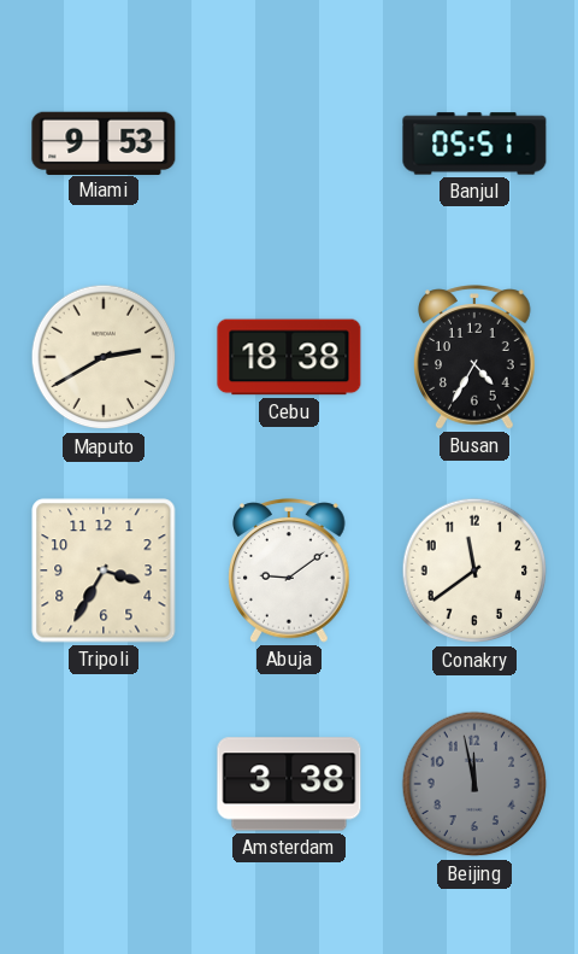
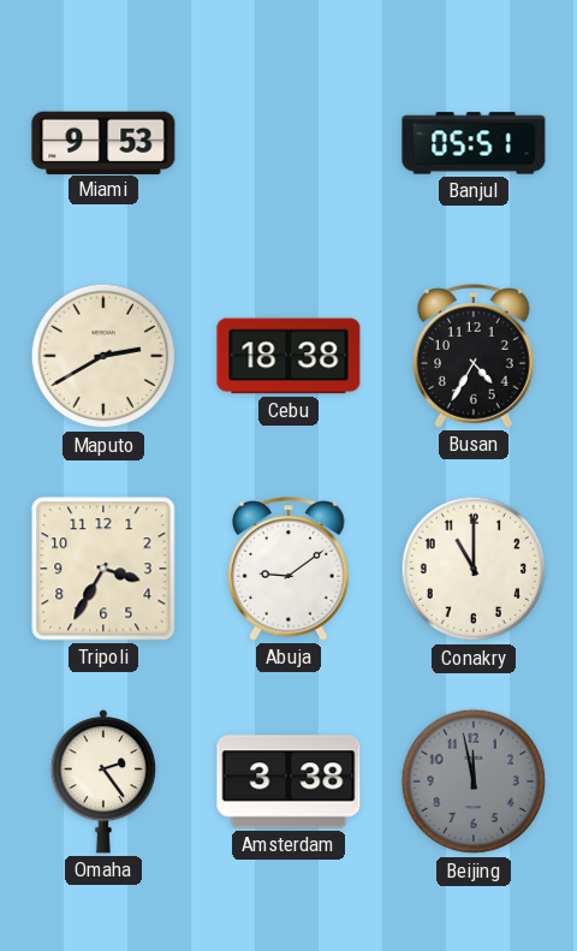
Conakry: 11:39 -> 11:00 (474, 569)
Omaha: none -> 2:24 (103, 783)
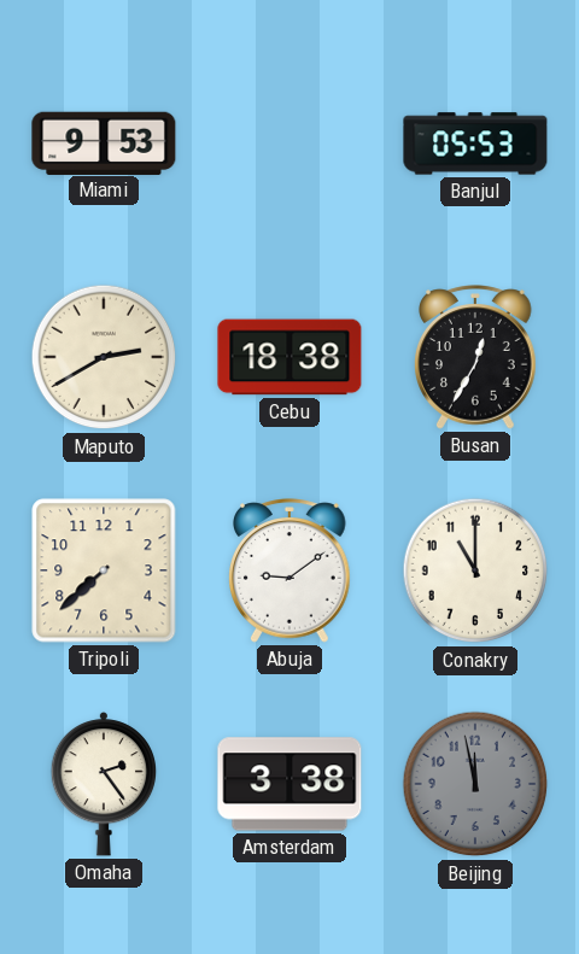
Banjul: 05:51 -> 05:53 (475, 144)
Busan: 4:35 -> 12:35 (475, 357)
Tripoli: 3:35 -> 7:38 (104, 570)
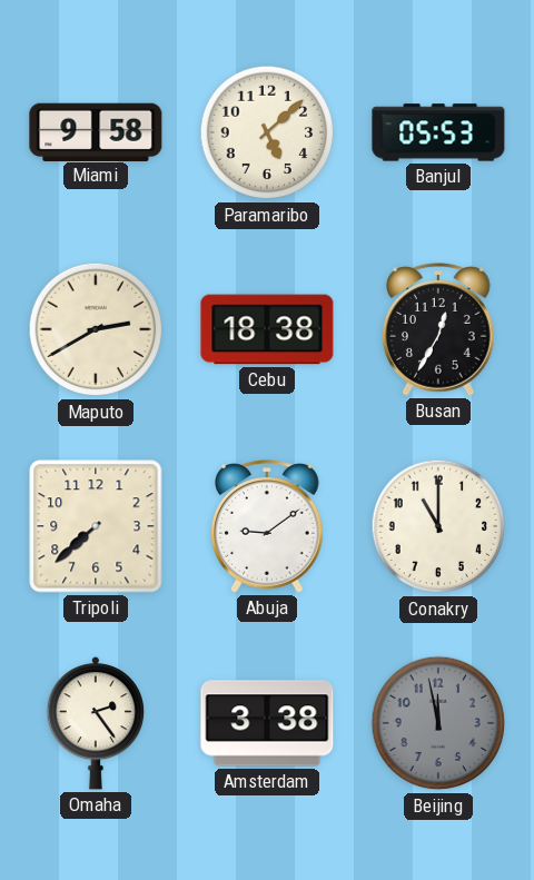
Miami: 9:53 -> 9:58 (96, 131)
Paramaribo: none -> 5:08 (267, 132)
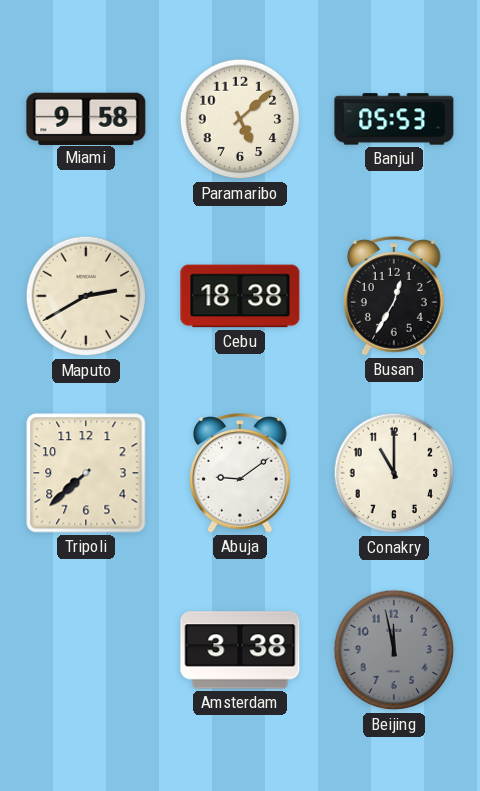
Omaha: 2:24 -> none (96, 724)
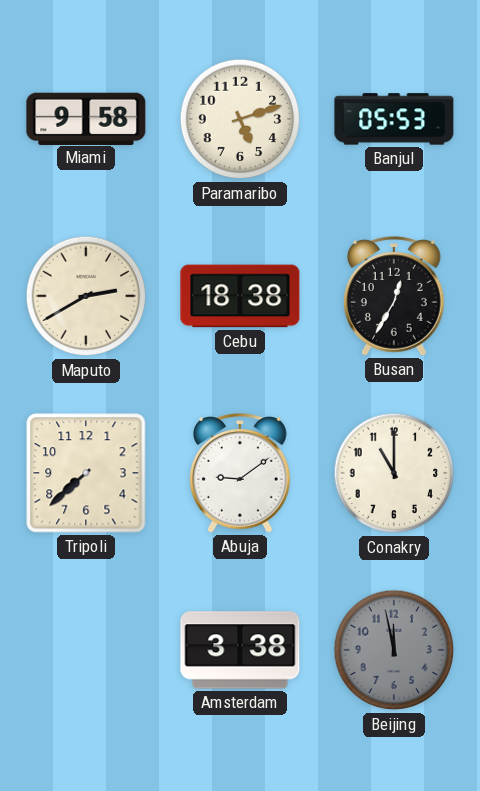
Paramaribo: 5:08 -> 5:12 (240, 119)
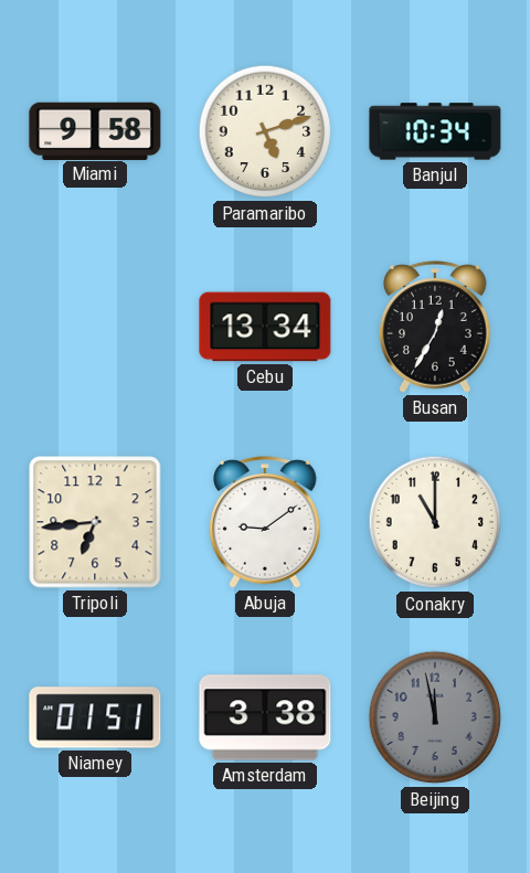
Banjul: 05:53 -> 10:34 (435, 131)
Maputo: 2:40 -> none (86, 296)
Cebu: 18:38 -> 13:34 (265, 327)
Tripoli: 7:38 -> 6:44 (95, 522)
Niamey: none -> 01:51 (95, 717)
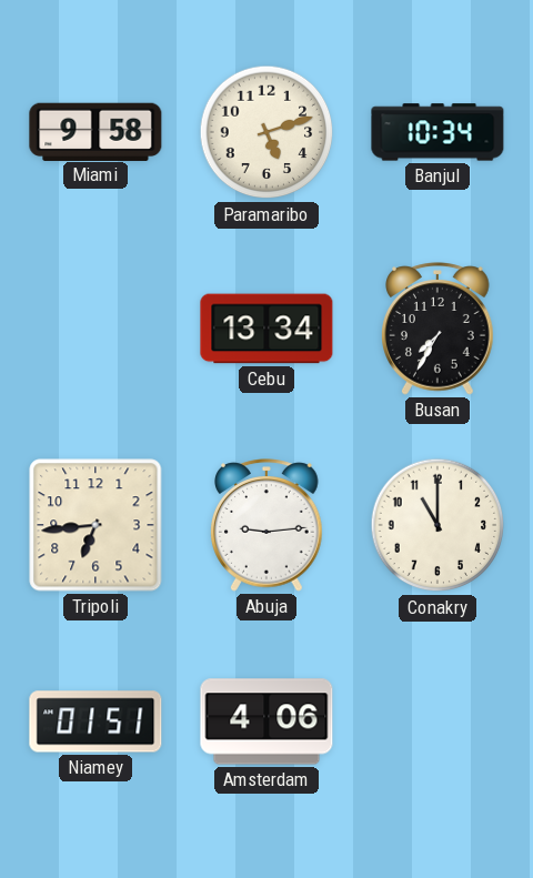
Busan: 12:35 -> 7:35 (438, 329)
Abuja: 9:09 -> 9:14 (266, 525)
Amsterdam: 3:38 -> 4:06 (266, 721)
Beijing: 11:58 -> none (435, 717)
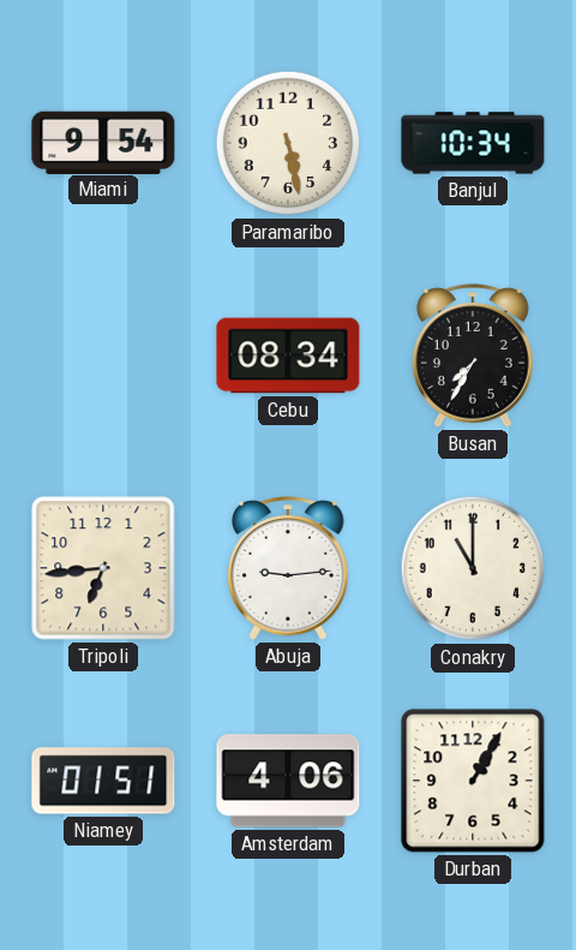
Miami: 9:58 -> 9:54 (103, 142)
Paramaribo: 5:12 -> 5:28 (288, 143)
Cebu: 13:34 -> 08:34 (288, 355)
Durban: none -> 1:05 (473, 781)
